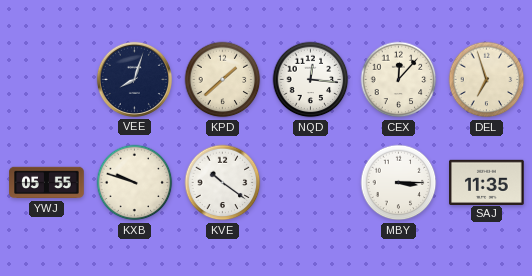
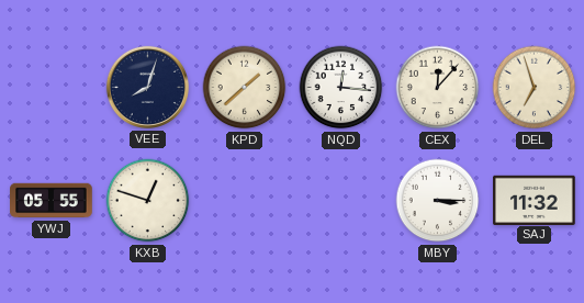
KXB: 9:48 -> 12:48 (148, 201)
KVE: 10:21 -> none (223, 183)
SAJ: 11:35 -> 11:32 (535, 200)
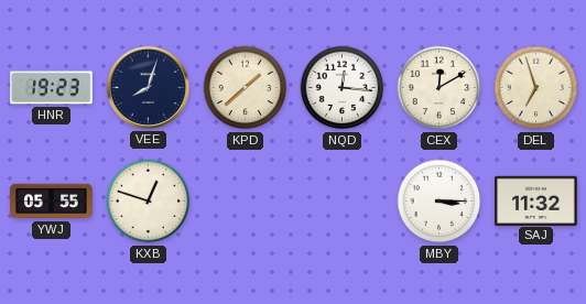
HNR: none -> 19:23 (52, 88)
CEX: 12:07 -> 12:10 (439, 88)
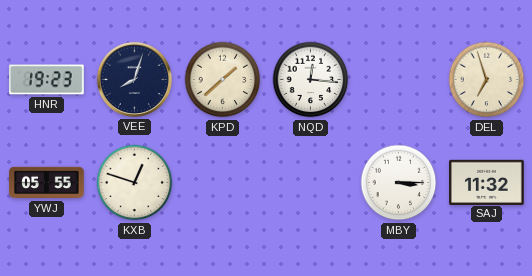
CEX: 12:10 -> none (439, 88)
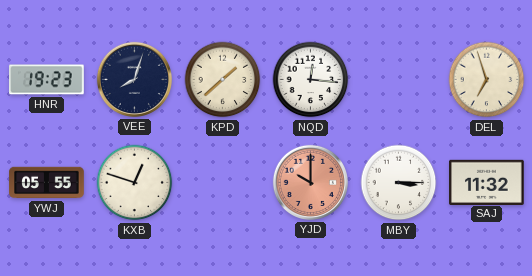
YJD: none -> 10:00 (310, 182)
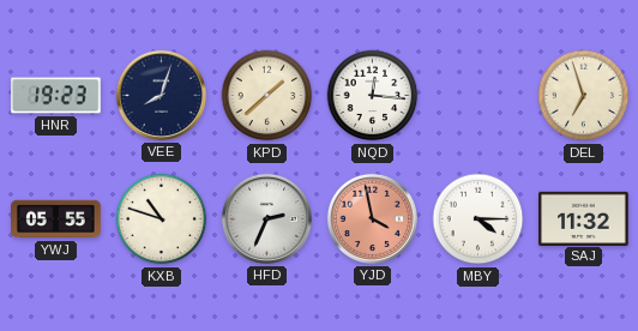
KXB: 12:48 -> 10:48 (162, 219)
HFD: none -> 2:34 (266, 218)
YJD: 10:00 -> 3:58 (372, 218)
MBY: 3:15 -> 4:15 (478, 219)
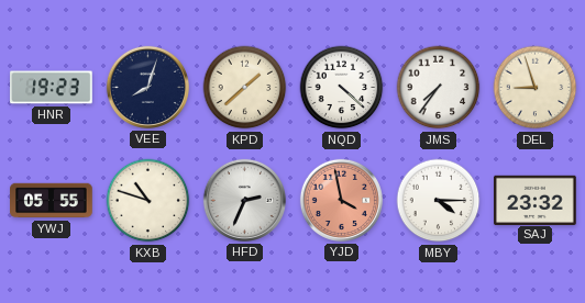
NQD: 12:16 -> 4:22 (342, 88)
JMS: none -> 7:36 (439, 88)
DEL: 6:57 -> 8:57 (536, 88)
SAJ: 11:32 -> 23:32 (536, 200)
